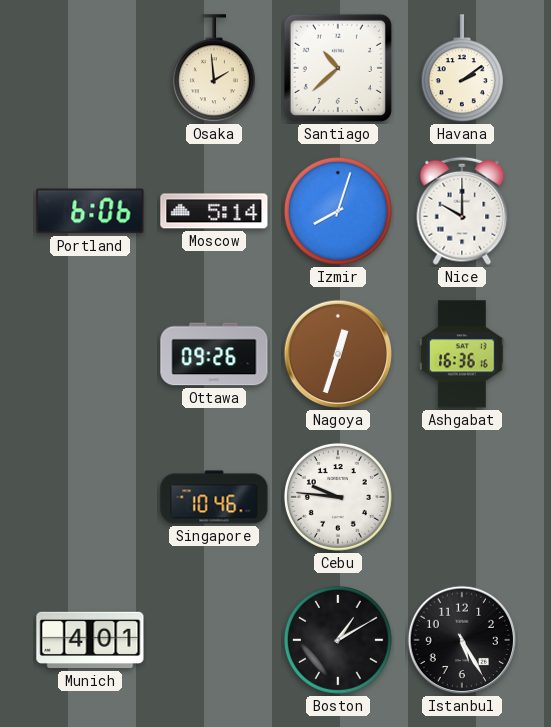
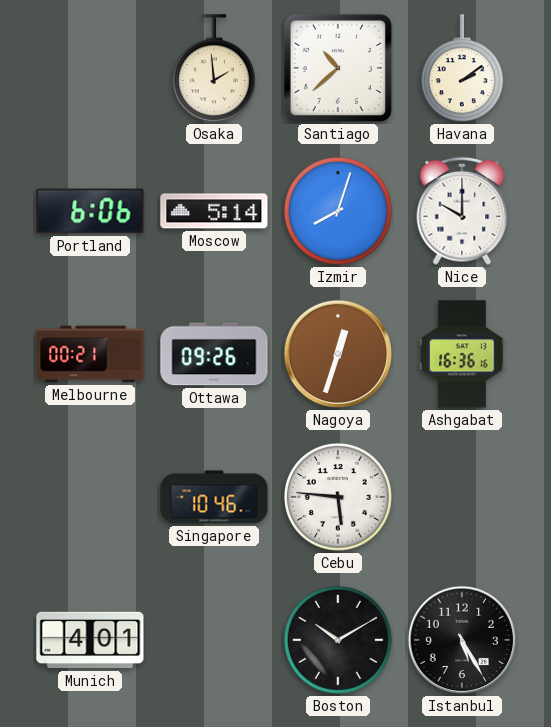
Melbourne: none -> 00:21 (90, 354)
Cebu: 9:46 -> 5:46 (338, 497)
Boston: 1:10 -> 10:10 (338, 640)
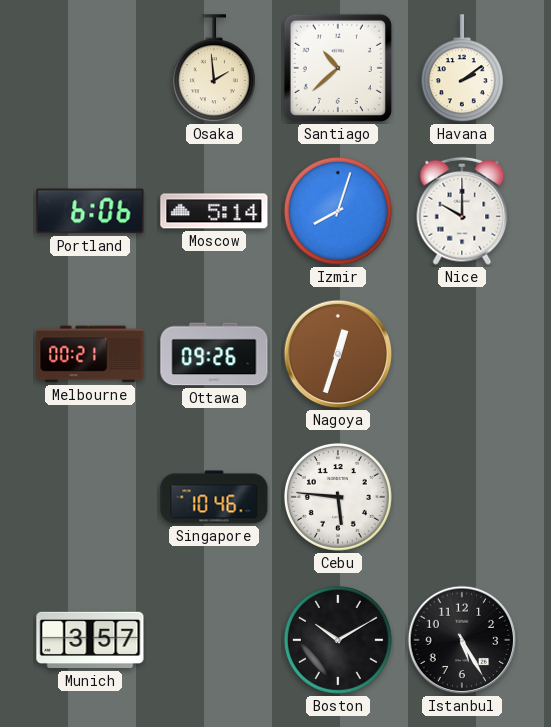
Ashgabat: 16:36 -> none (462, 354)
Munich: 4:01 -> 3:57 (90, 640)
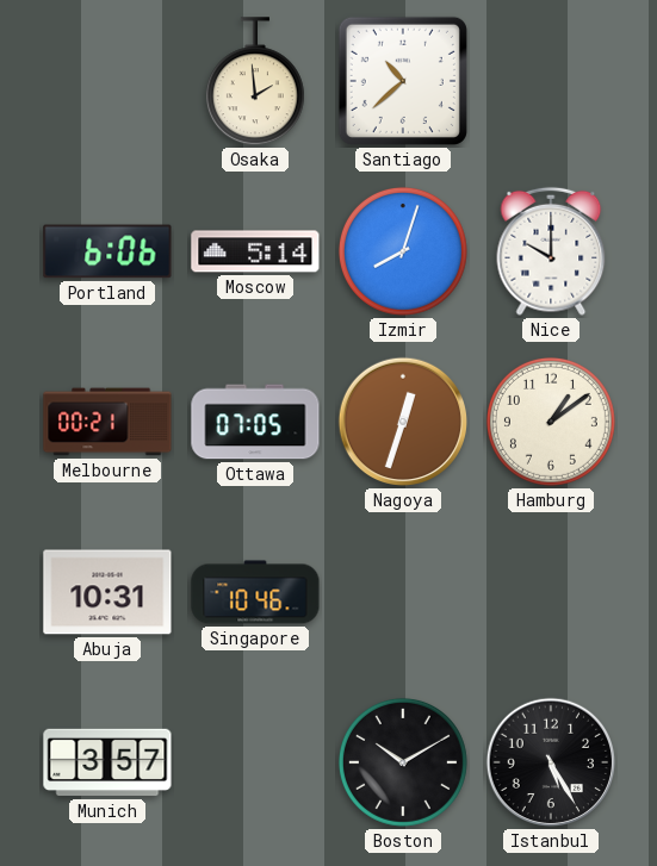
Havana: 2:09 -> none (462, 69)
Ottawa: 09:26 -> 07:05 (255, 422)
Hamburg: none -> 1:09 (551, 422)
Abuja: none -> 10:31 (107, 592)
Cebu: 5:46 -> none (338, 497)
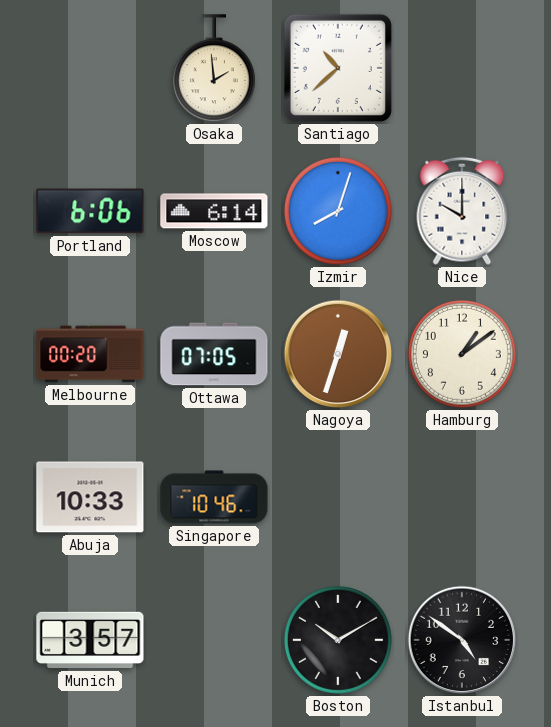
Moscow: 5:14 -> 6:14 (214, 211)
Melbourne: 00:21 -> 00:20 (90, 354)
Abuja: 10:31 -> 10:33 (90, 497)
Istanbul: 5:25 -> 4:51 (462, 640)
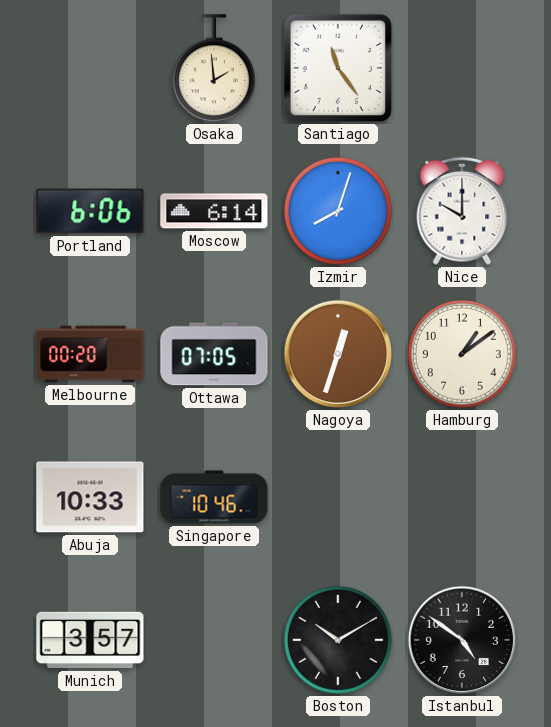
Santiago: 10:38 -> 11:24 (338, 68)
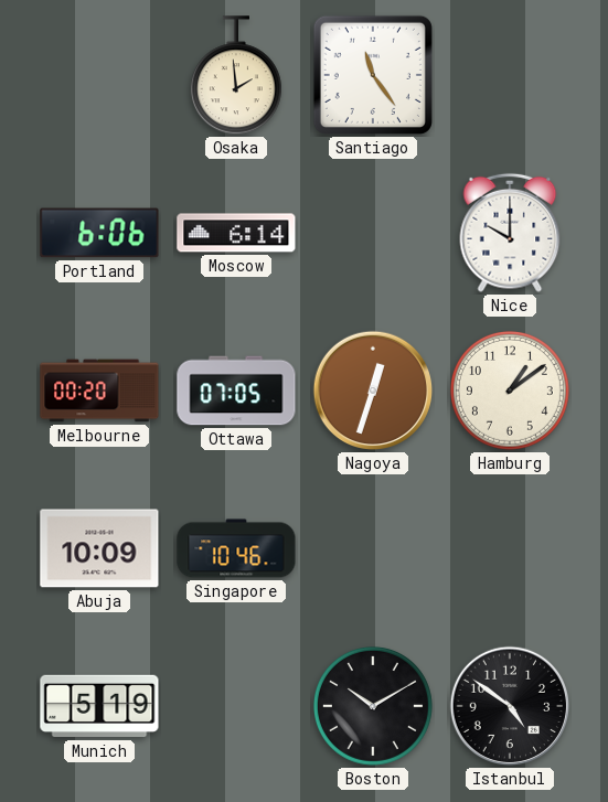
Izmir: 8:03 -> none (338, 211)
Abuja: 10:33 -> 10:09 (99, 548)
Munich: 3:57 -> 5:19 (99, 706)
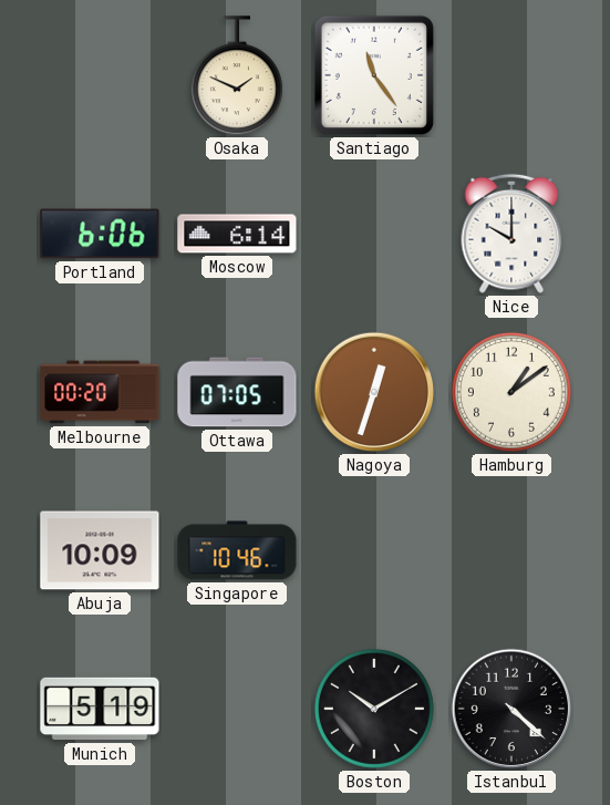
Osaka: 1:59 -> 1:49 (237, 76)
Istanbul: 4:51 -> 4:22 (511, 709)
